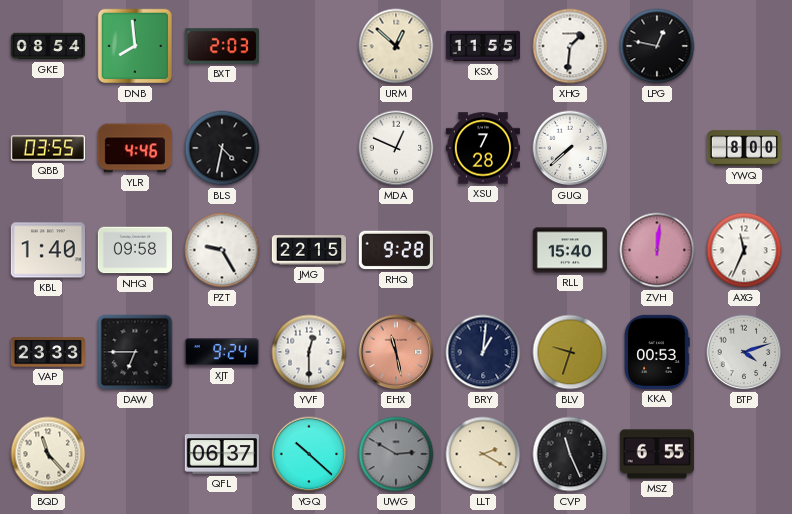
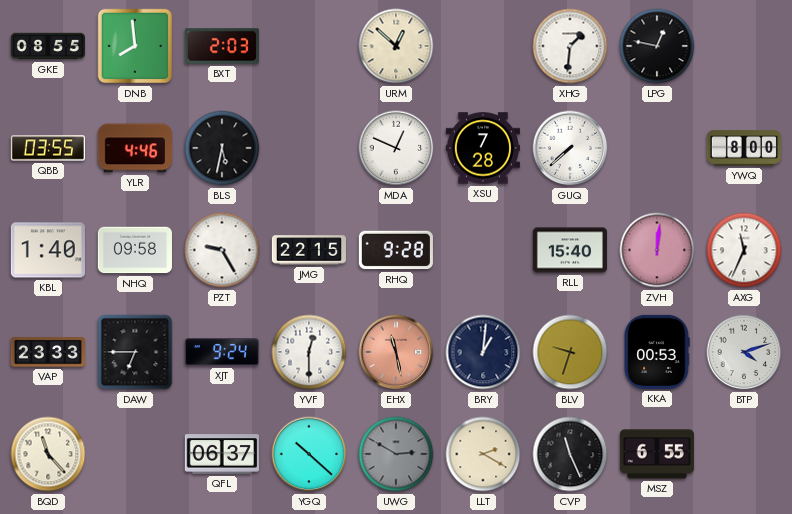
GKE: 08:54 -> 08:55 (47, 46)
KSX: 11:55 -> none (482, 46)
BLS: 4:32 -> 5:32 (222, 148)
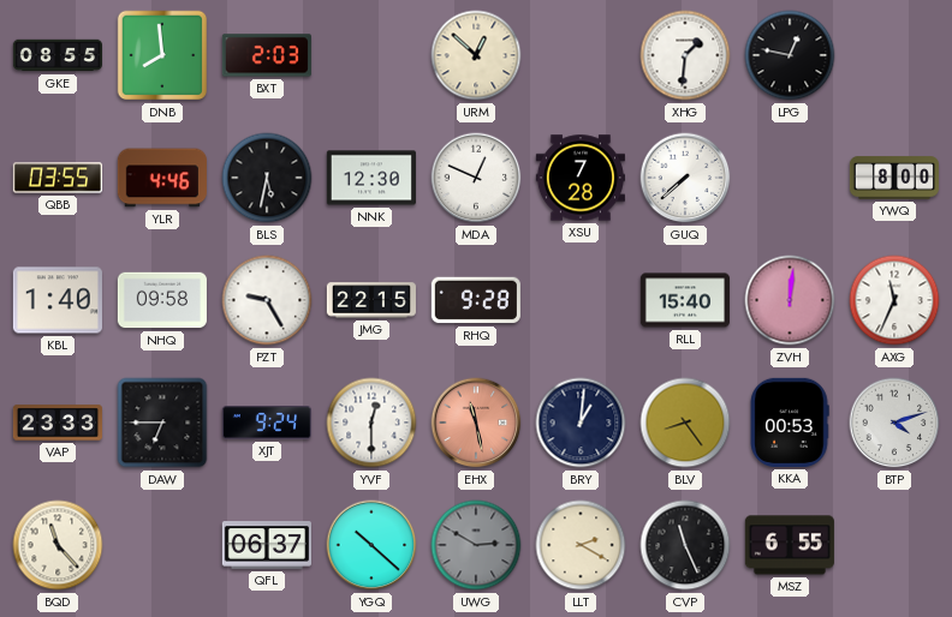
NNK: none -> 12:30 (371, 178)
BLV: 9:33 -> 8:24 (685, 423)
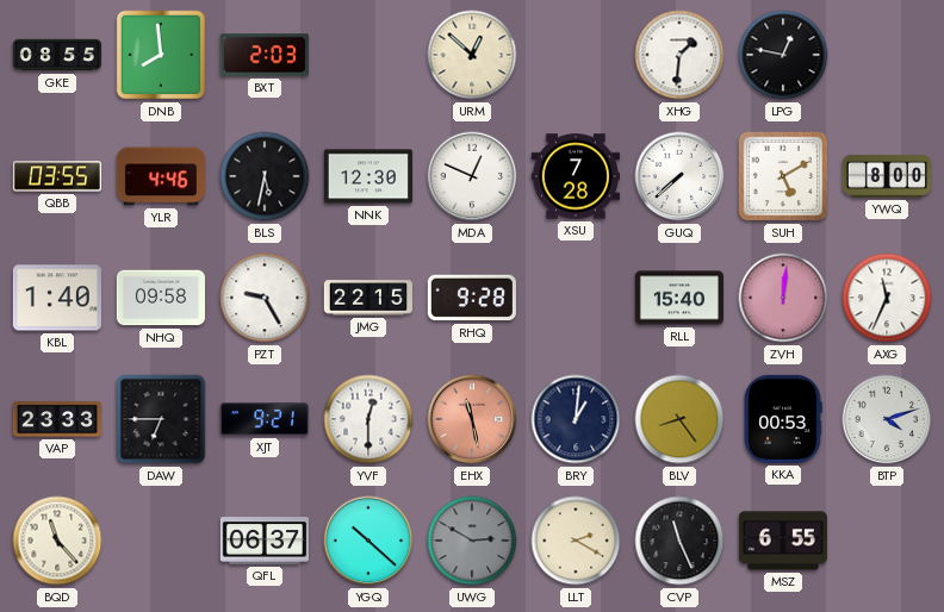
SUH: none -> 5:10 (783, 176)
XJT: 9:24 -> 9:21 (265, 419)
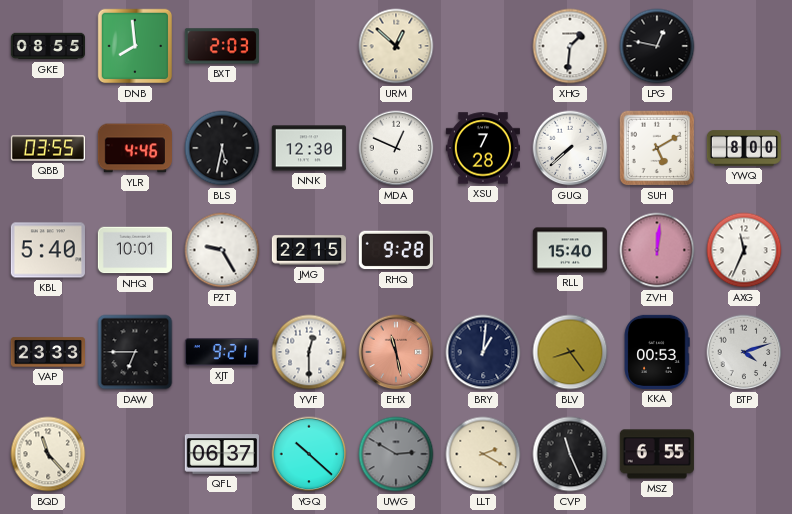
KBL: 1:40 -> 5:40 (48, 250)
NHQ: 09:58 -> 10:01 (135, 250)
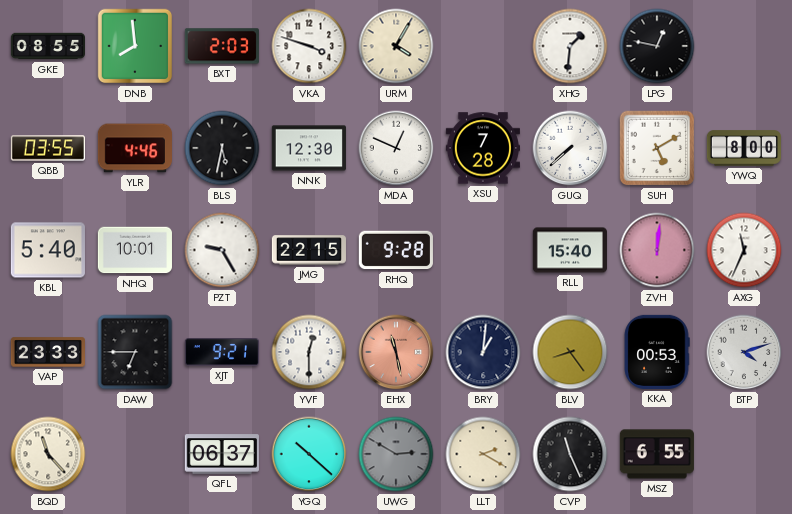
VKA: none -> 3:48 (309, 46)
URM: 12:52 -> 4:05 (396, 46)
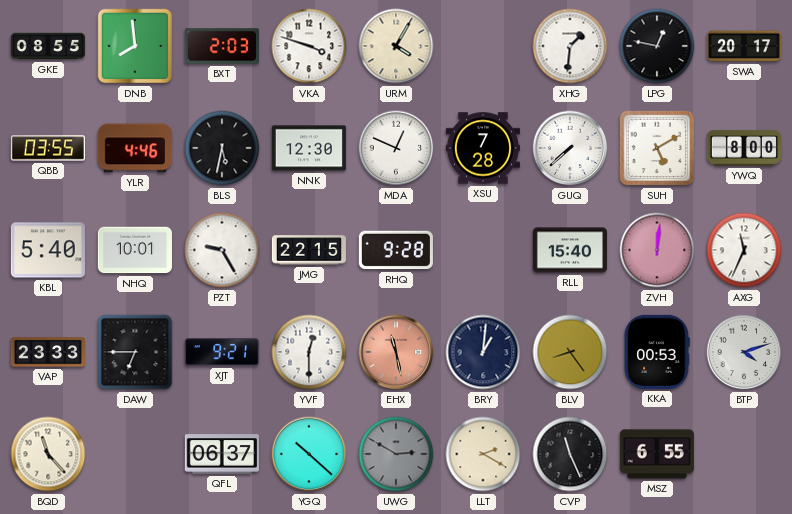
SWA: none -> 20:17 (744, 46)
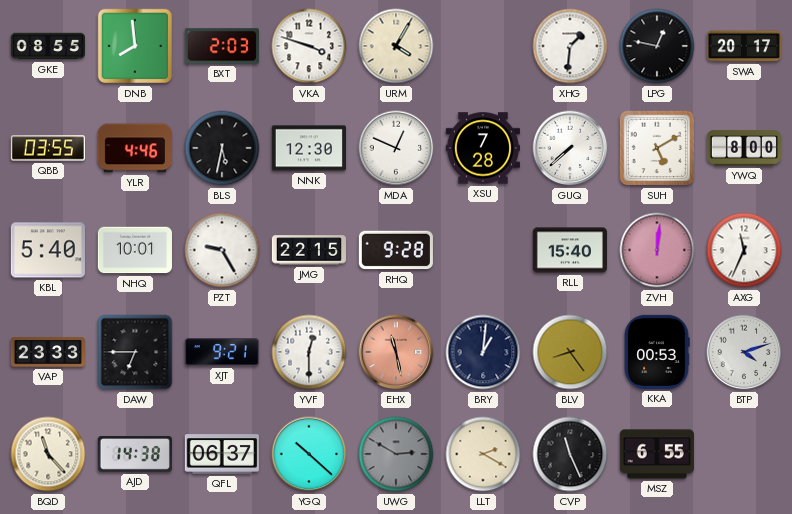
AJD: none -> 14:38 (135, 454)
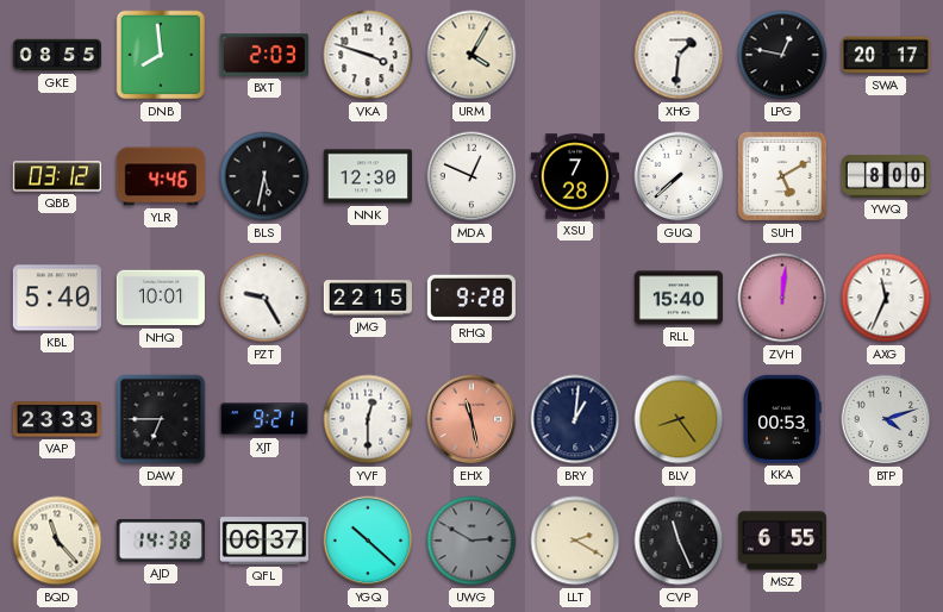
QBB: 03:55 -> 03:12 (57, 176)
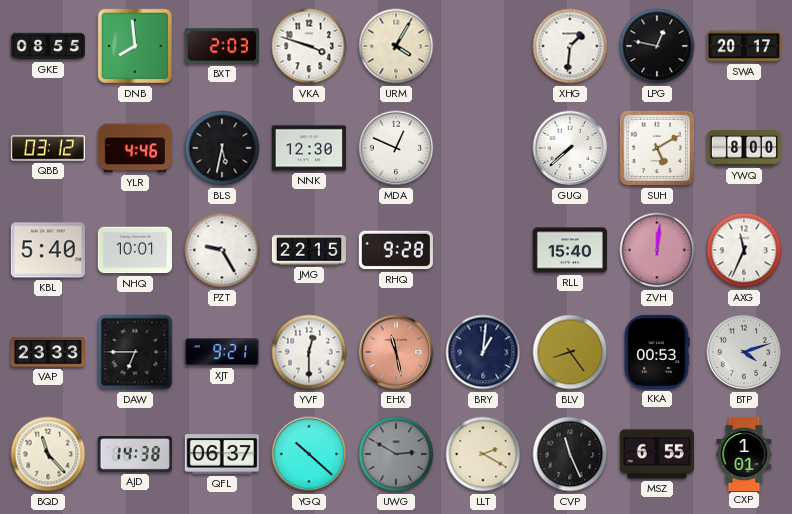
XSU: 7:28 -> none (575, 176)
CXP: none -> 1:01 (744, 453)
